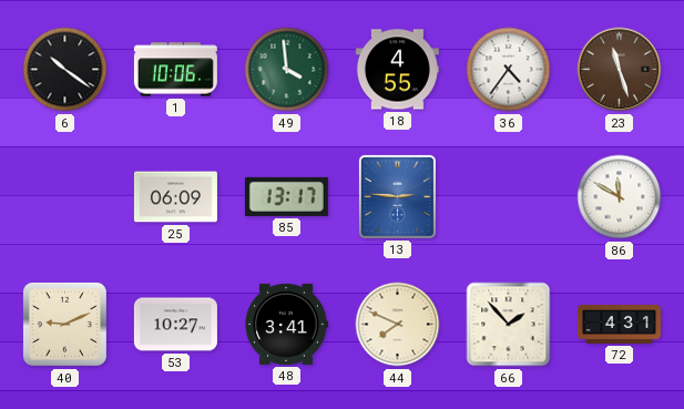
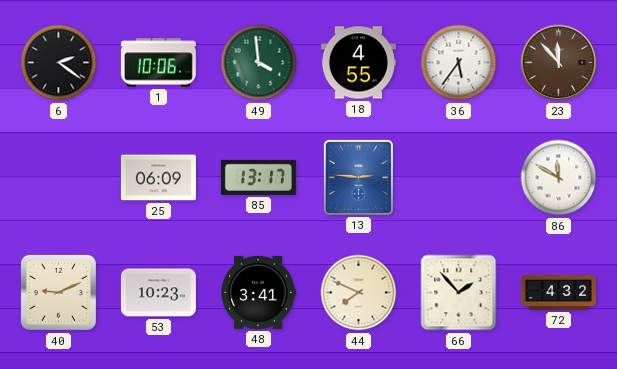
6: 10:21 -> 2:21 (59, 63)
36: 4:36 -> 5:36 (459, 63)
23: 11:27 -> 11:53 (559, 63)
53: 10:27 -> 10:23 (158, 293)
72: 4:31 -> 4:32 (558, 292)
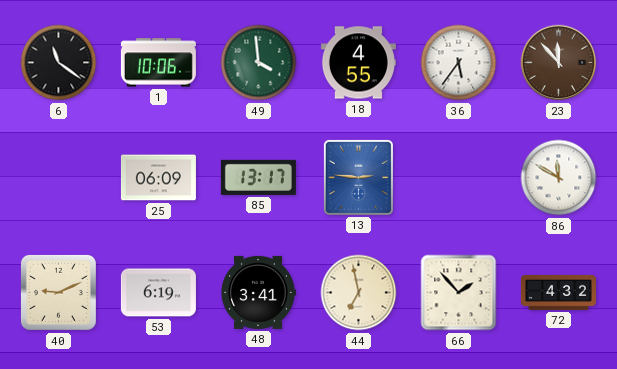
6: 2:21 -> 11:21 (59, 63)
53: 10:23 -> 6:19 (158, 293)
44: 7:49 -> 6:58 (359, 293)
